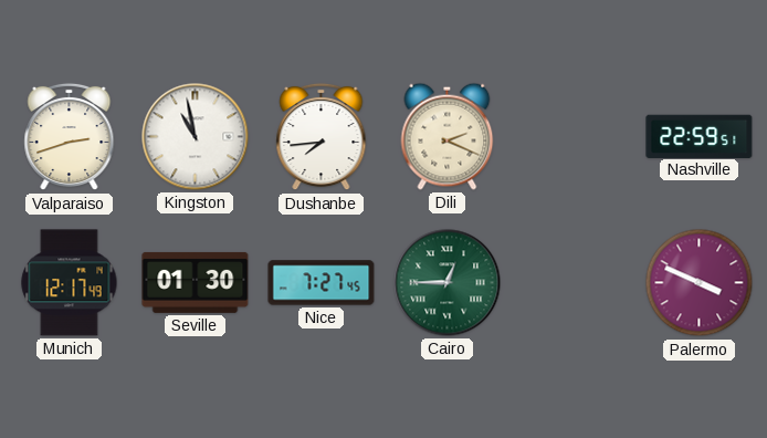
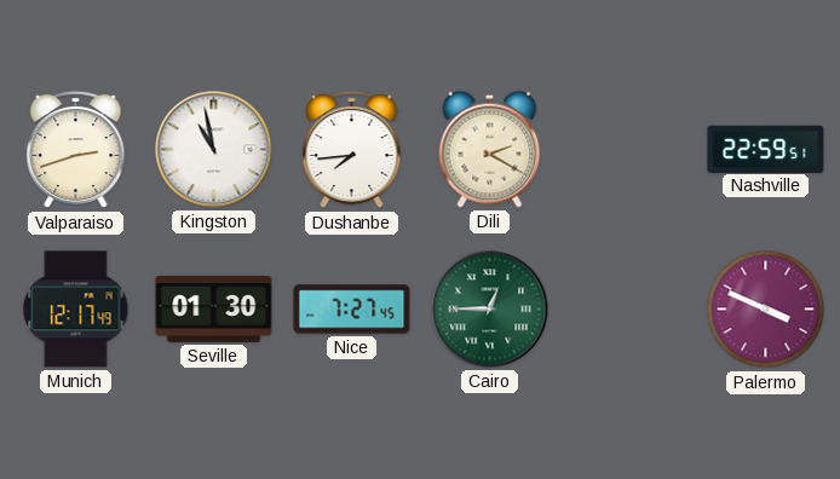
Dili: 2:19 -> 2:20 (490, 149)
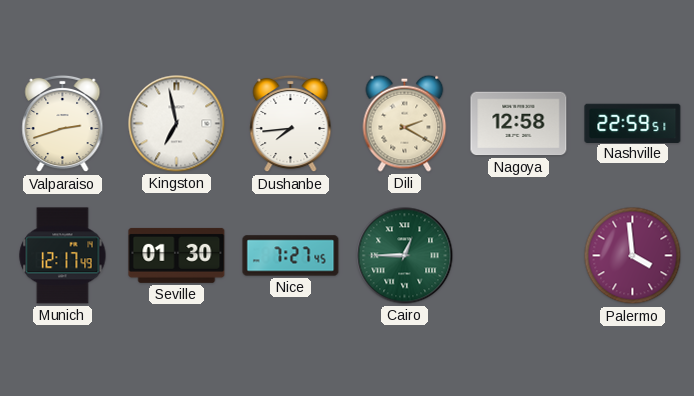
Kingston: 10:58 -> 6:58 (177, 124)
Nagoya: none -> 12:58 (519, 124)
Palermo: 3:49 -> 3:59 (633, 256)
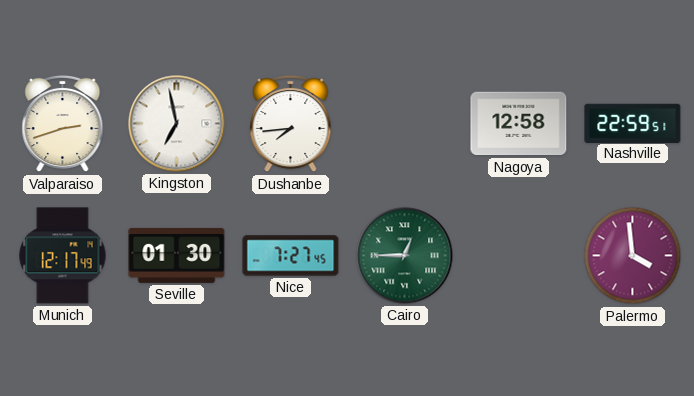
Dili: 2:20 -> none (405, 123)
